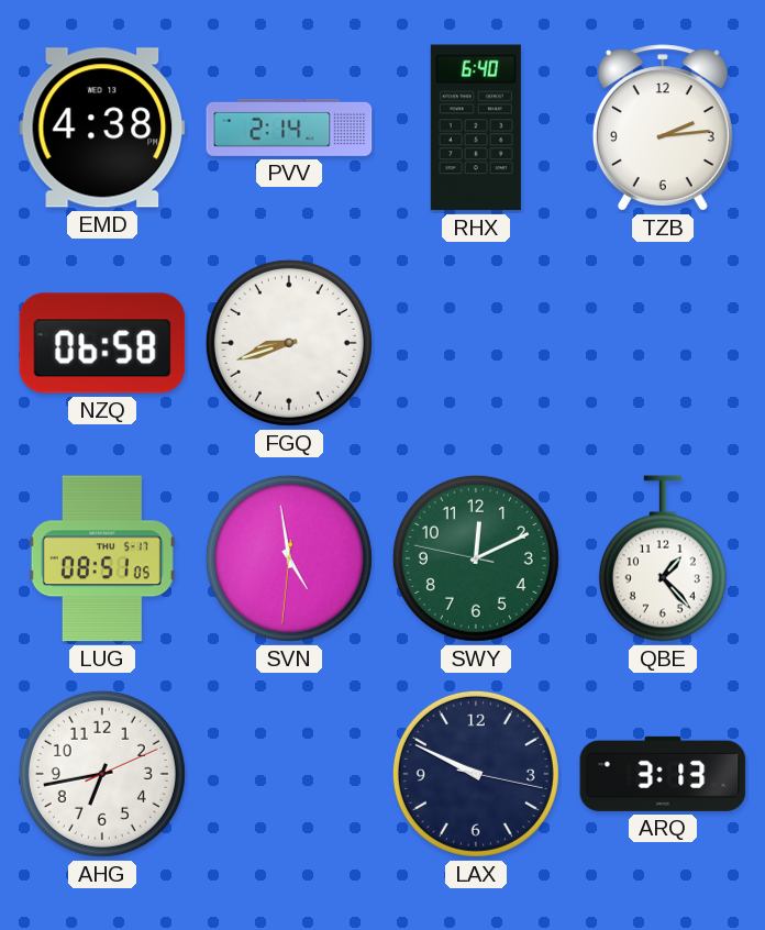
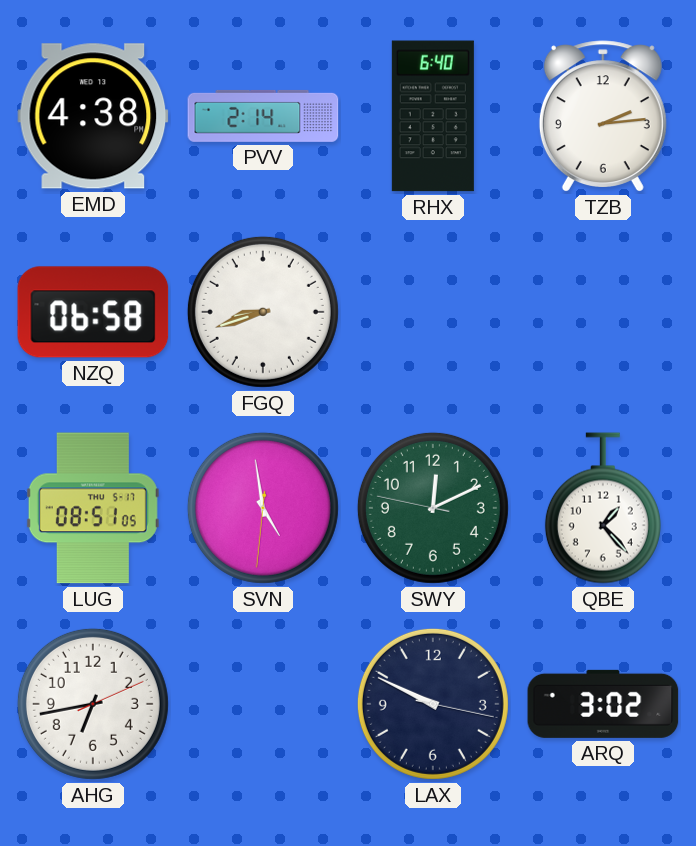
ARQ: 3:13 -> 3:02 (603, 704)
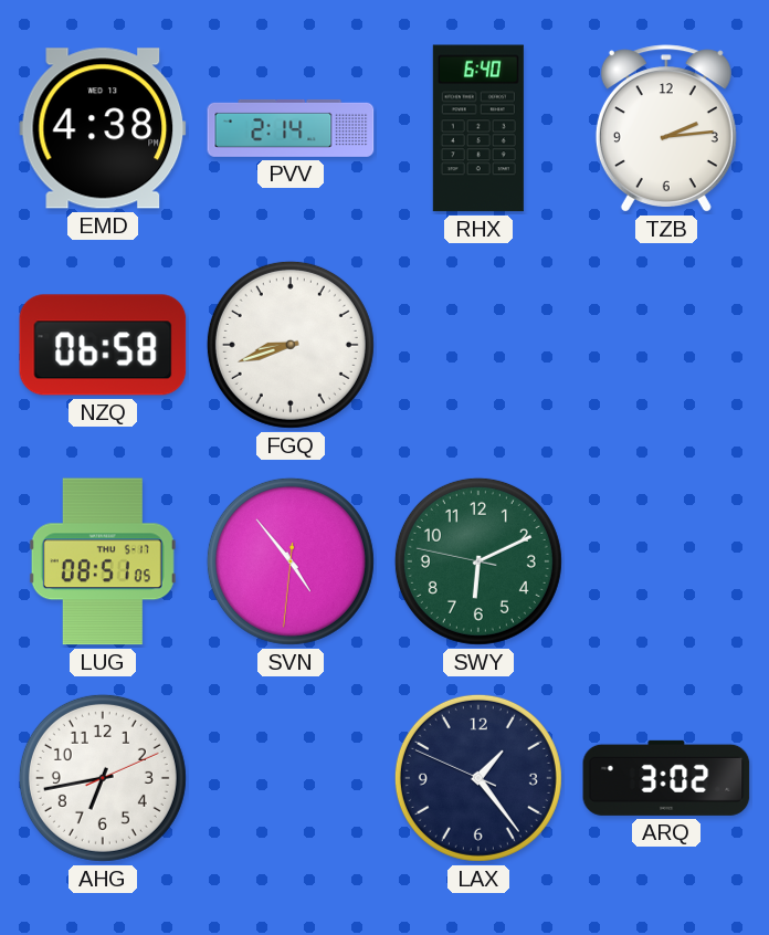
SVN: 4:58 -> 4:53 (291, 561)
SWY: 12:10 -> 6:10 (478, 561)
QBE: 1:23 -> none (603, 508)
LAX: 9:49 -> 1:23 (478, 778)
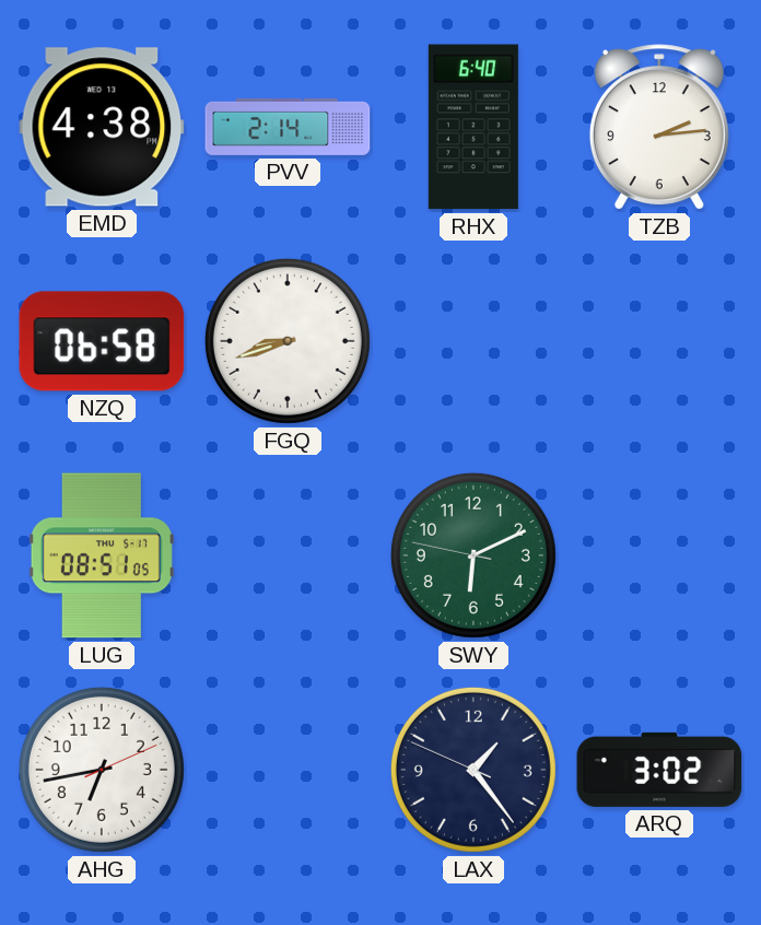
SVN: 4:53 -> none (291, 561)
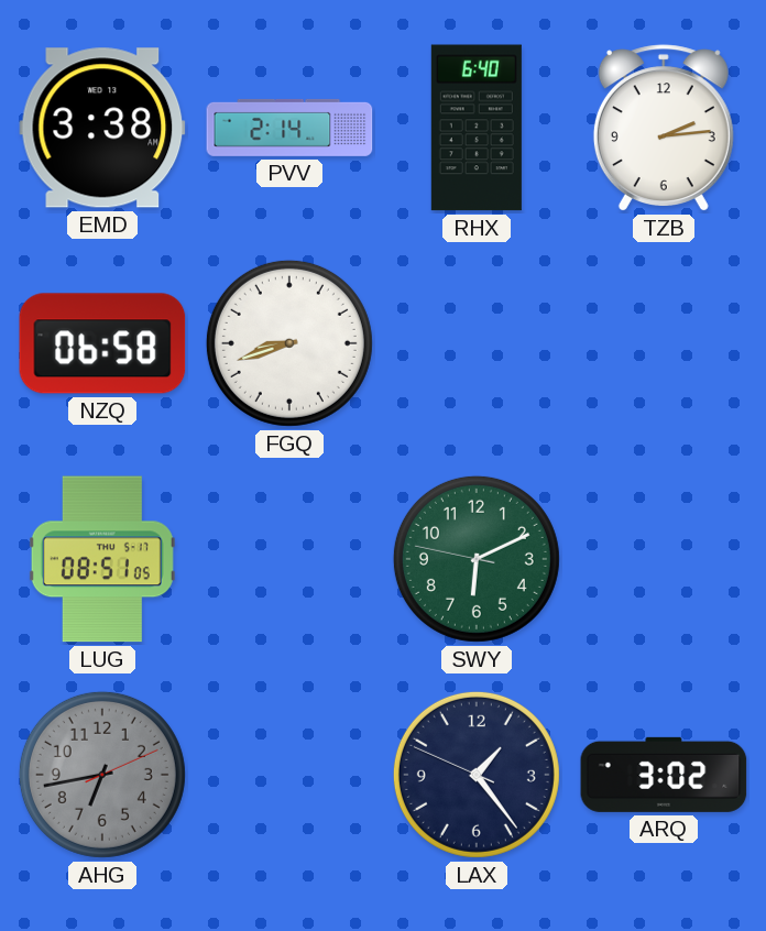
EMD: 4:38 -> 3:38 (102, 128)
AHG dial: white -> grey (102, 775)
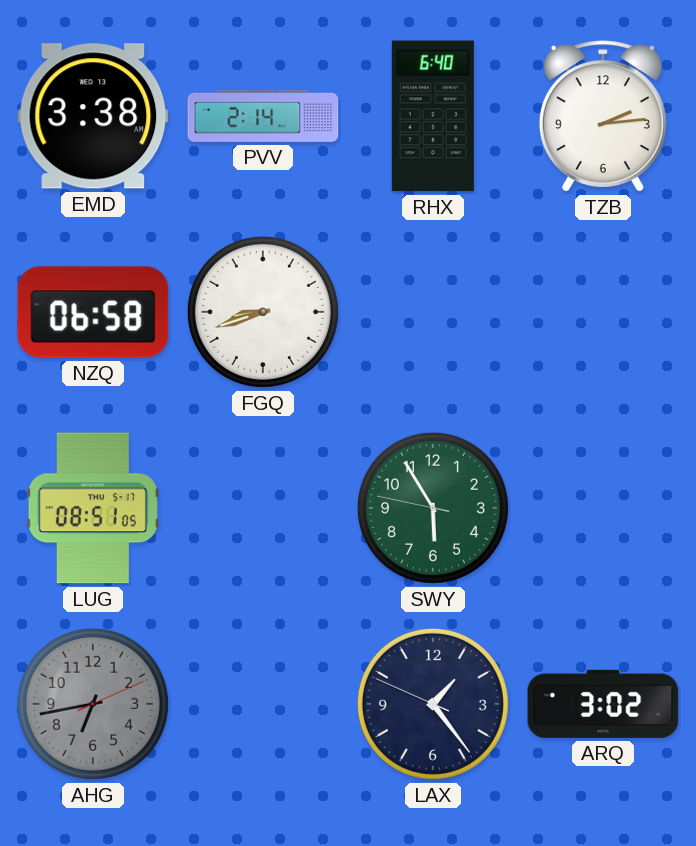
SWY: 6:10 -> 5:54 (433, 508)
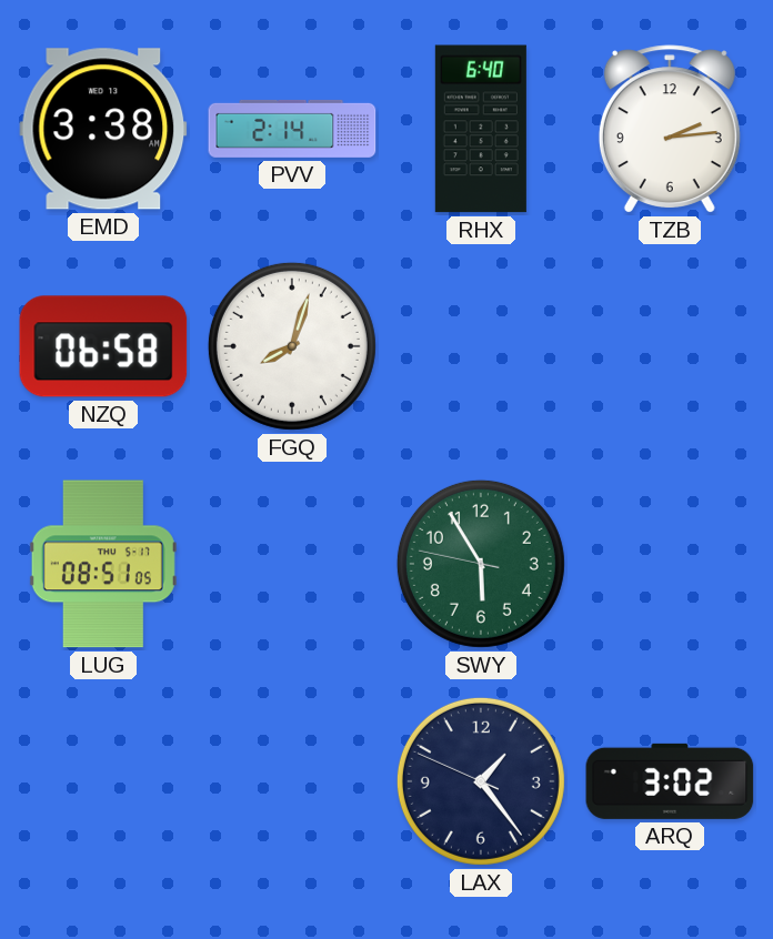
FGQ: 8:42 -> 8:03 (292, 346)
AHG: 6:43 -> none (93, 704)
